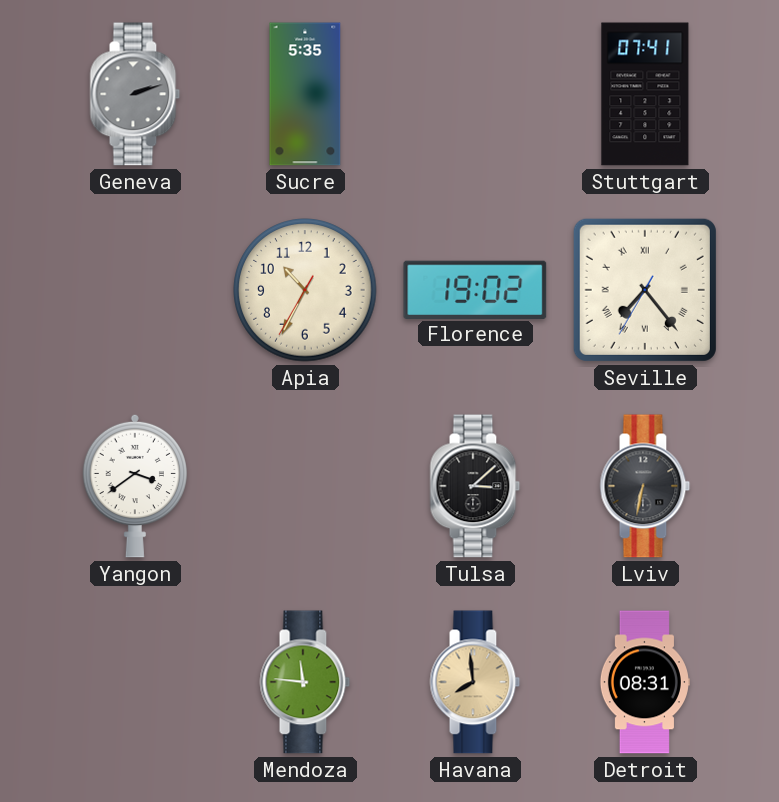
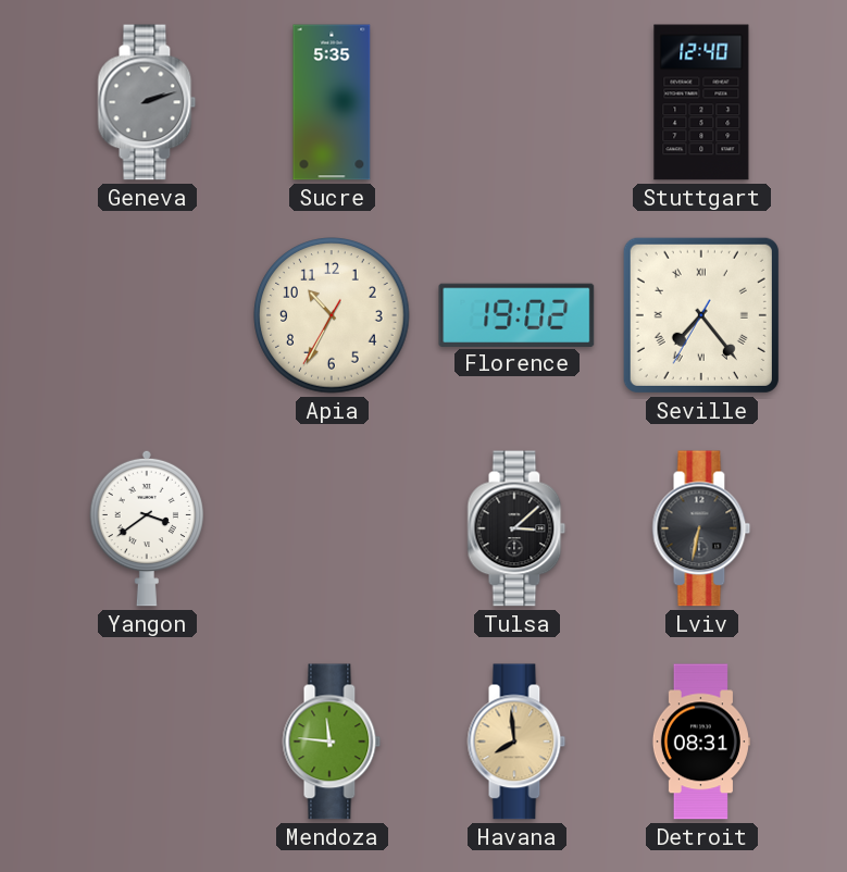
Stuttgart: 07:41 -> 12:40 (701, 102)
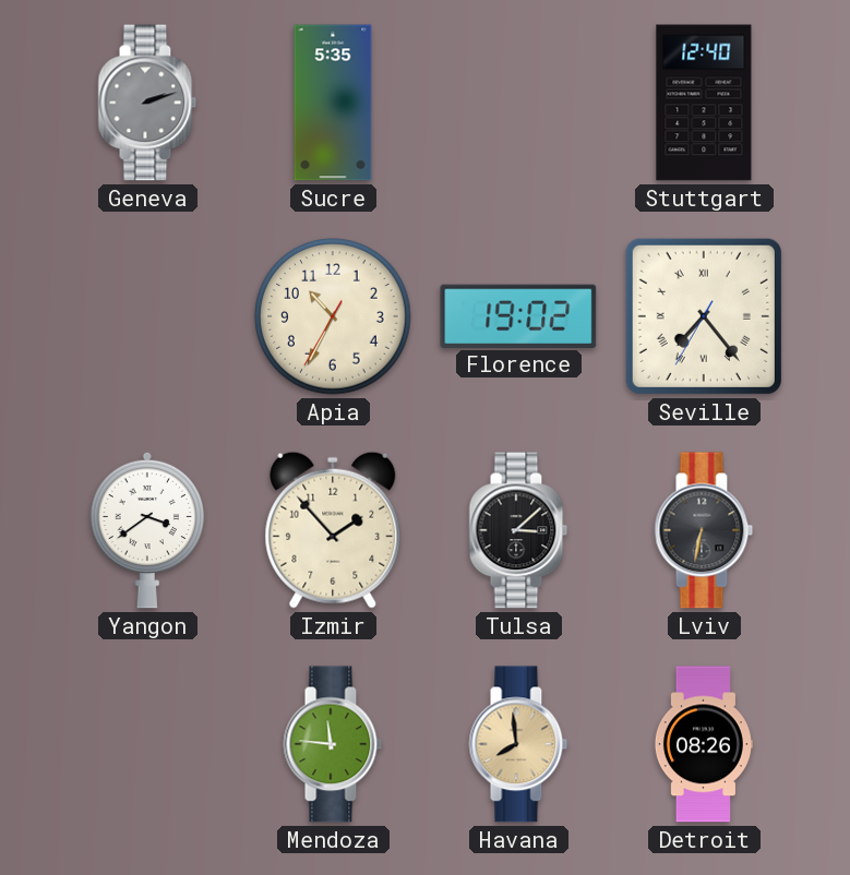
Izmir: none -> 1:53 (333, 530)
Detroit: 08:31 -> 08:26 (703, 744)
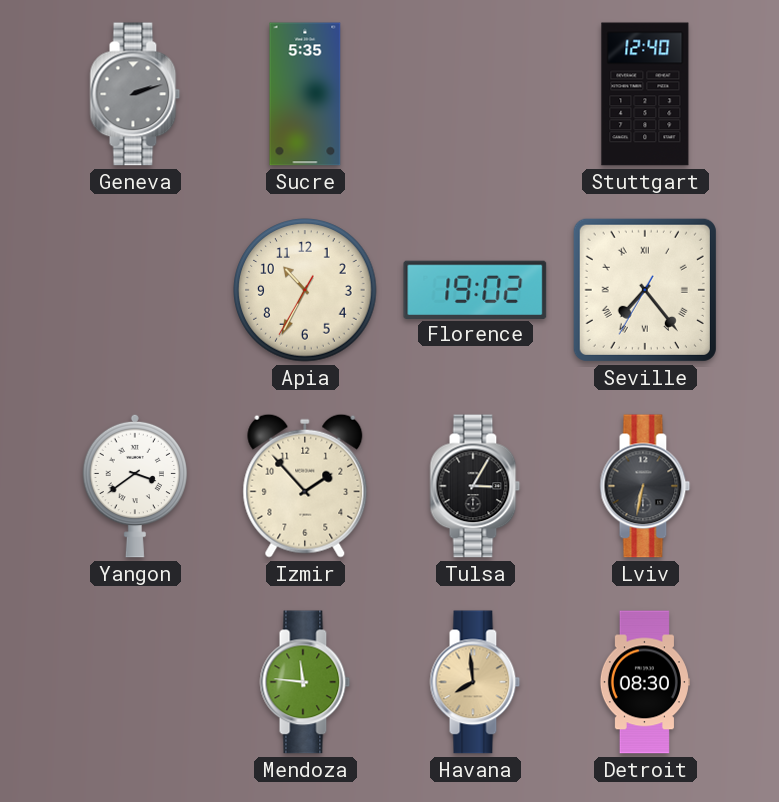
Tulsa: 3:08 -> 3:05 (475, 486)
Detroit: 08:26 -> 08:30 (644, 682)
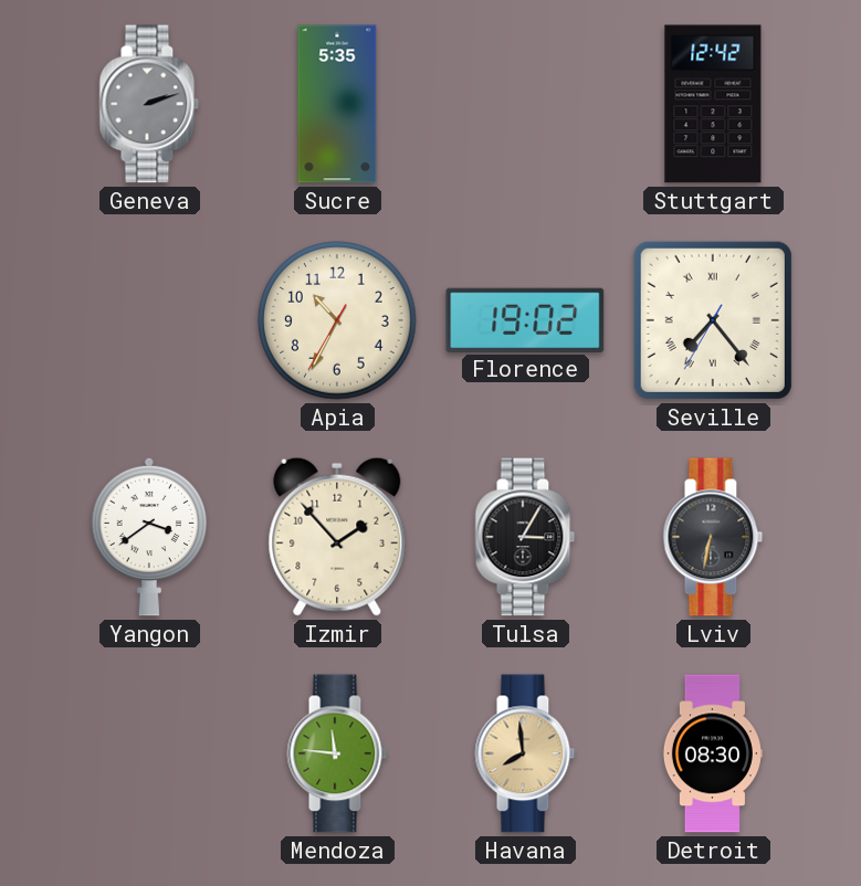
Stuttgart: 12:40 -> 12:42 (713, 104)
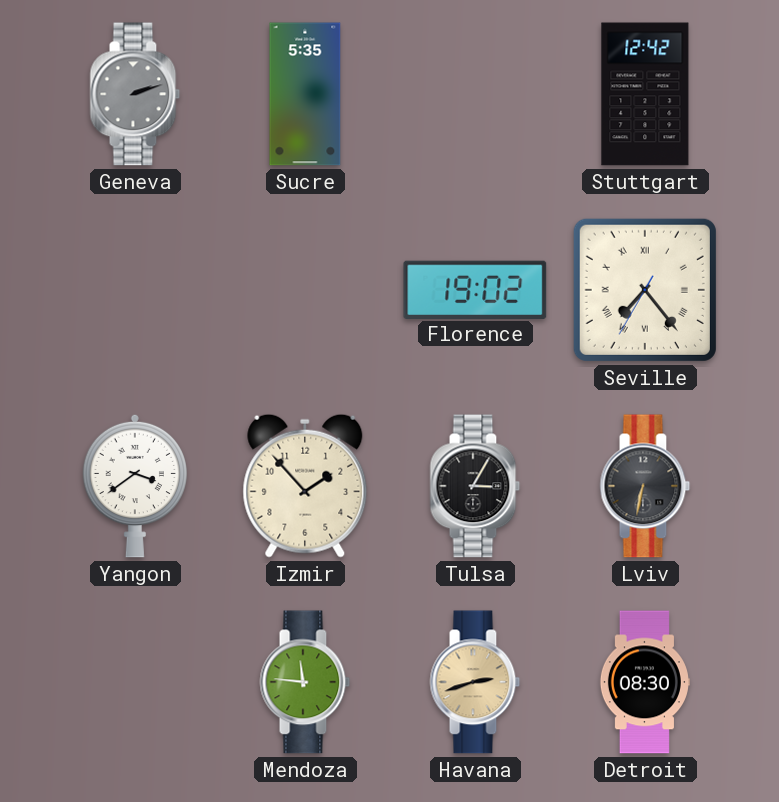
Apia: 10:34 -> none (337, 320)
Havana: 7:59 -> 2:42 (475, 682)
